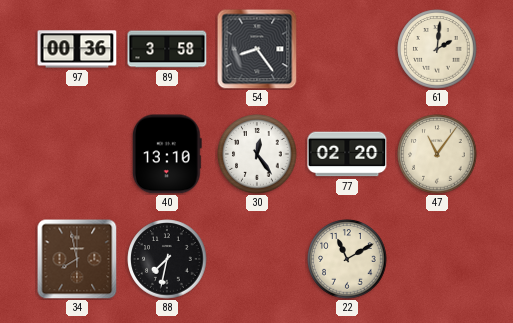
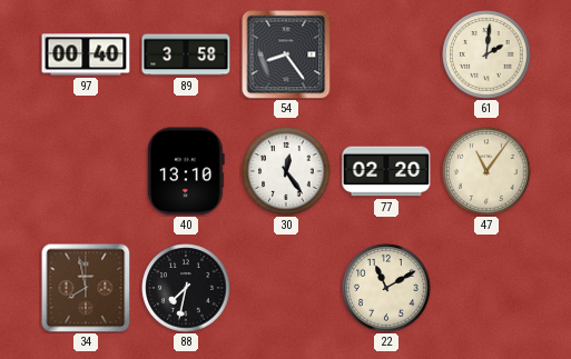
97: 00:36 -> 00:40 (86, 54)
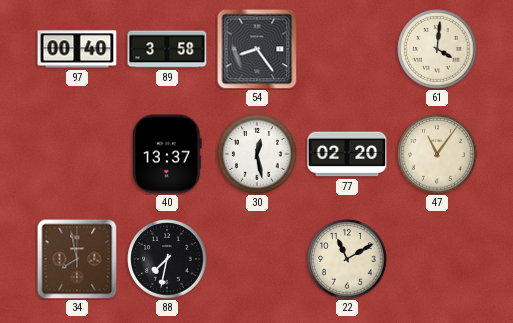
61: 2:01 -> 4:01 (437, 49)
40: 13:10 -> 13:37 (167, 154)
30: 12:24 -> 12:28 (257, 154)
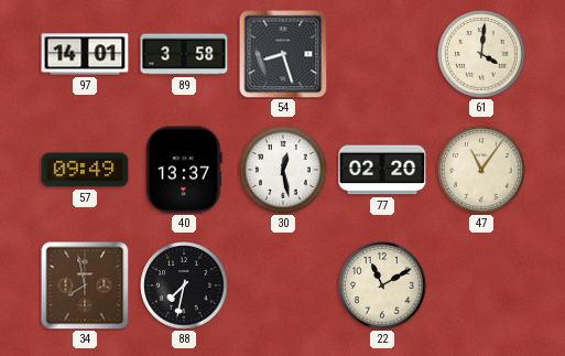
97: 00:40 -> 14:01 (85, 54)
54: 8:24 -> 8:27 (283, 54)
57: none -> 09:49 (85, 170)
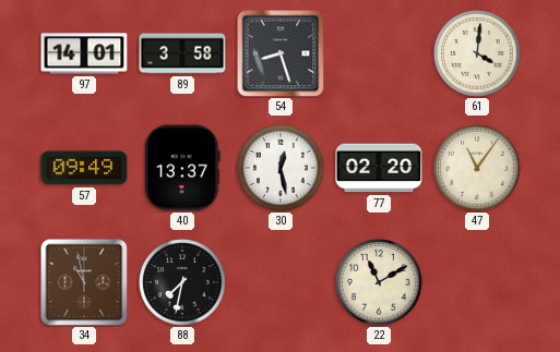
34: 7:58 -> 10:58 (84, 282)
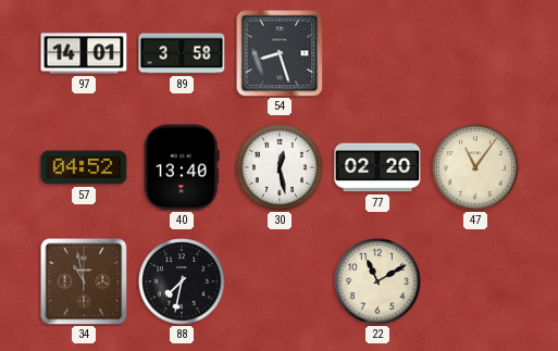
61: 4:01 -> none (477, 53)
57: 09:49 -> 04:52 (84, 167)
40: 13:37 -> 13:40 (182, 167)
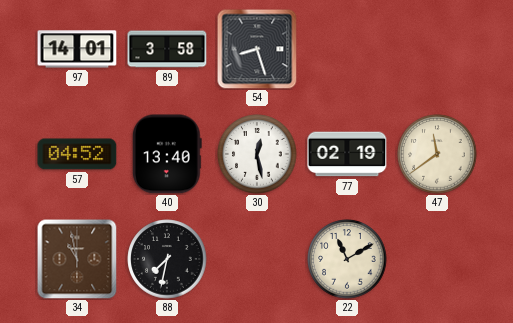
77: 02:20 -> 02:19 (347, 154)
47: 11:06 -> 11:39 (437, 154)
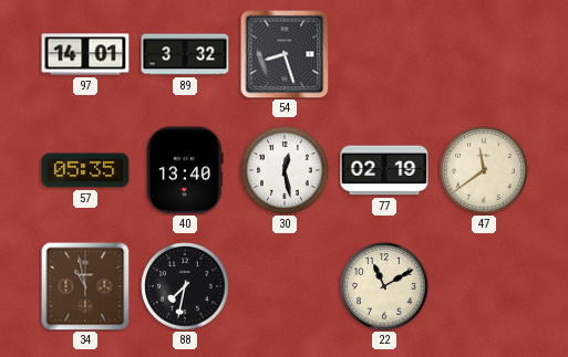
89: 3:58 -> 3:32 (185, 54)
57: 04:52 -> 05:35 (85, 170)
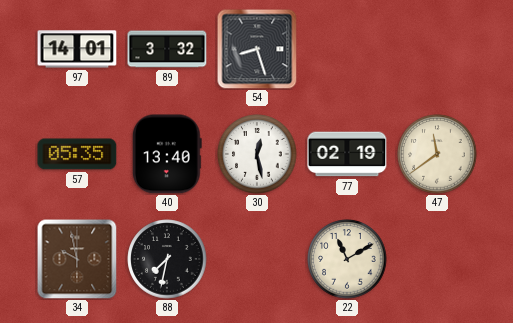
34: 10:58 -> 9:58 (77, 259)
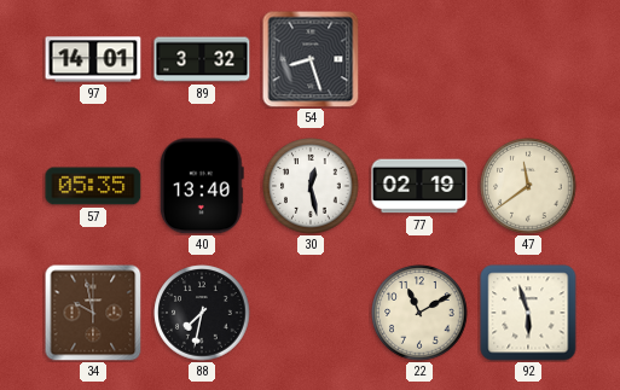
92: none -> 5:57 (528, 313)
